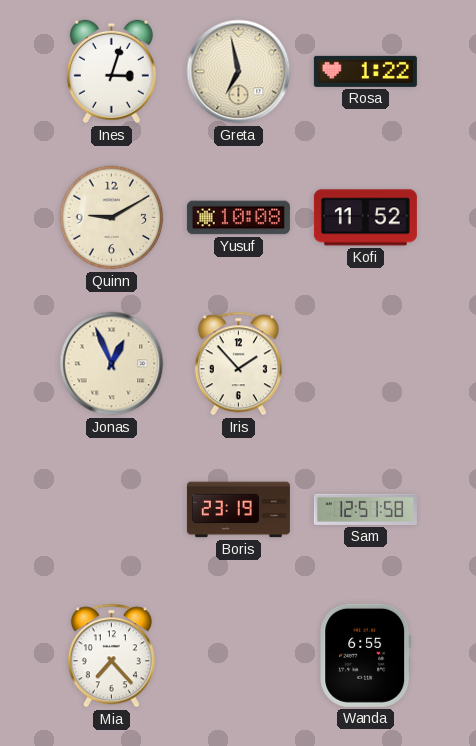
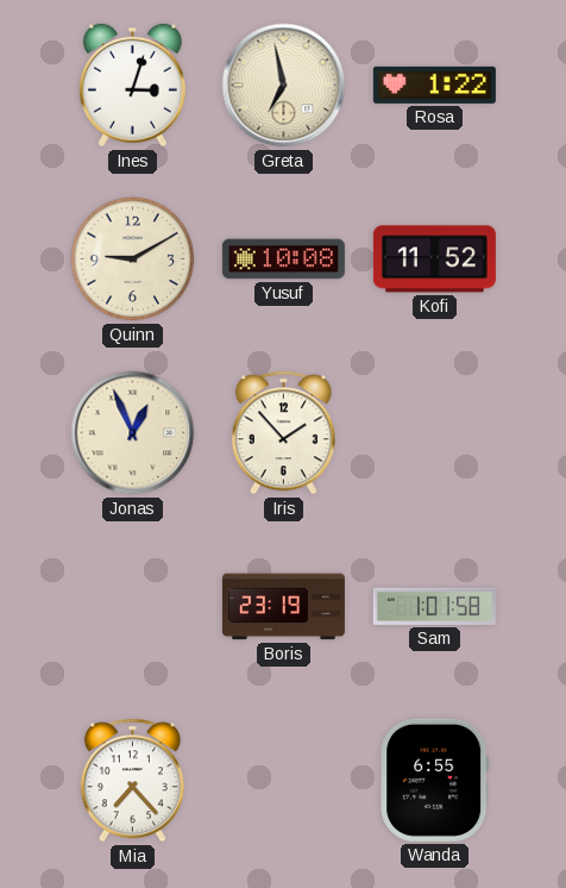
Sam: 12:51 -> 1:01 (434, 606)
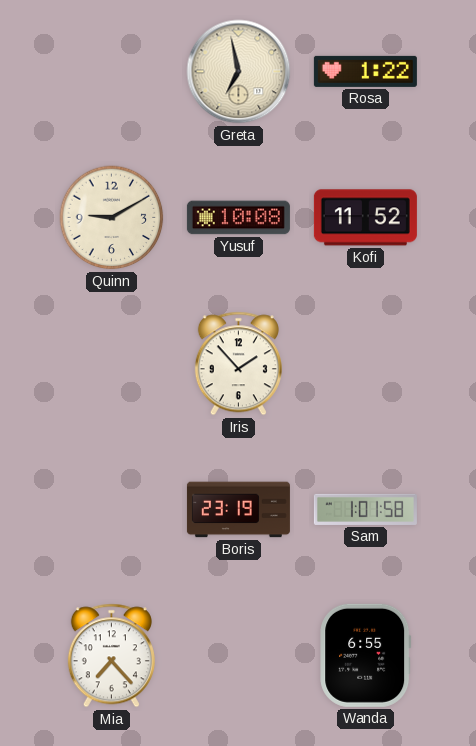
Ines: 3:03 -> none (132, 86)
Jonas: 12:56 -> none (133, 433)
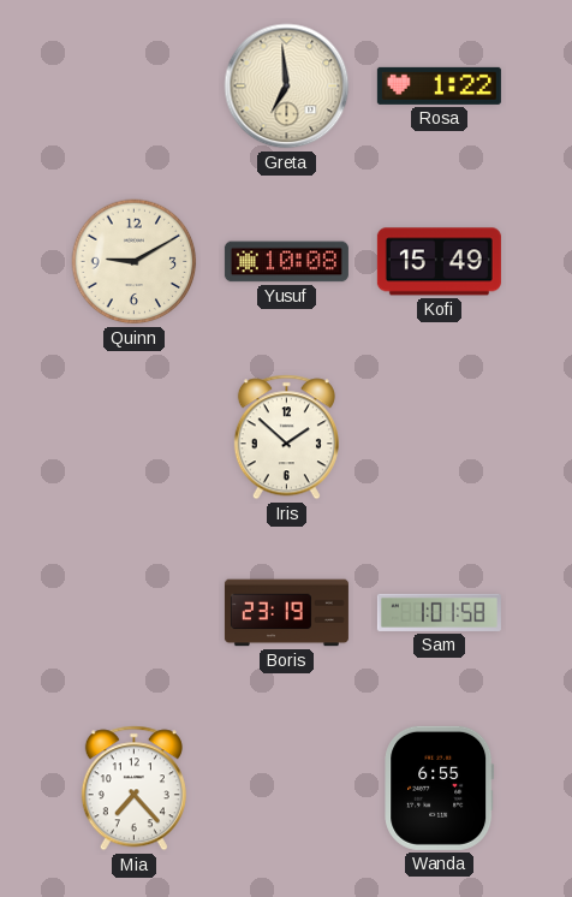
Greta: 6:58 -> 6:59 (287, 87)
Kofi: 11:52 -> 15:49 (439, 262)
Iris: 1:53 -> 1:52 (286, 438)
